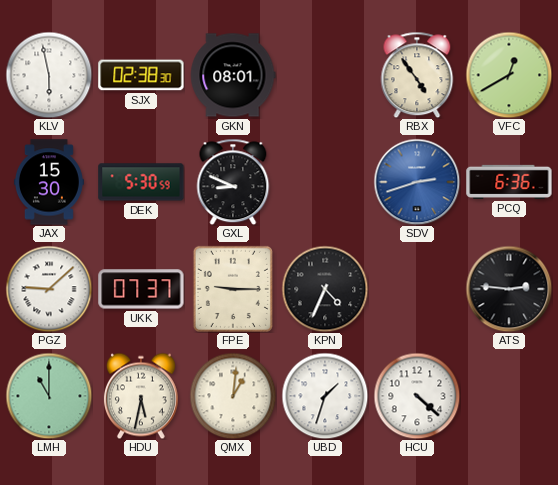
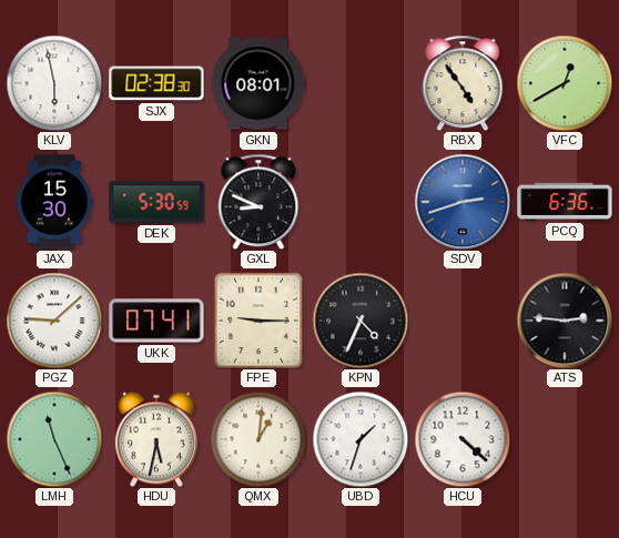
UKK: 07:37 -> 07:41 (156, 321)
LMH: 11:00 -> 11:26 (54, 439)
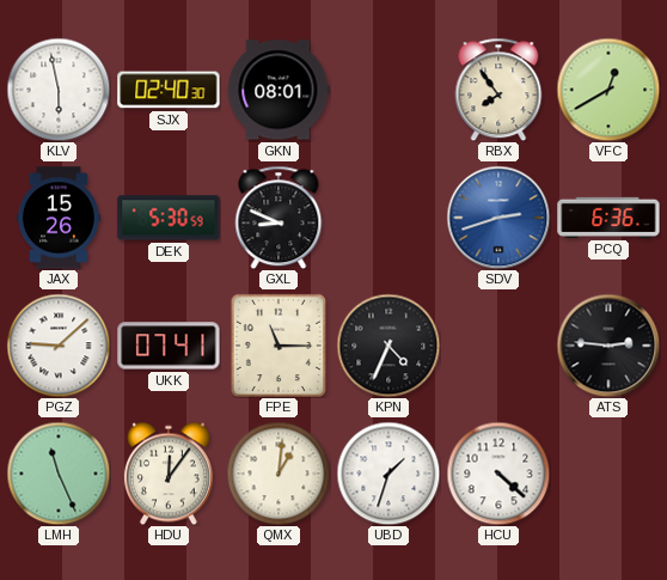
SJX: 02:38 -> 02:40 (169, 90)
RBX: 4:54 -> 7:54 (498, 90)
JAX: 15:30 -> 15:26 (59, 218)
FPE: 9:15 -> 11:15 (279, 346)
HDU: 5:32 -> 12:06 (169, 474)
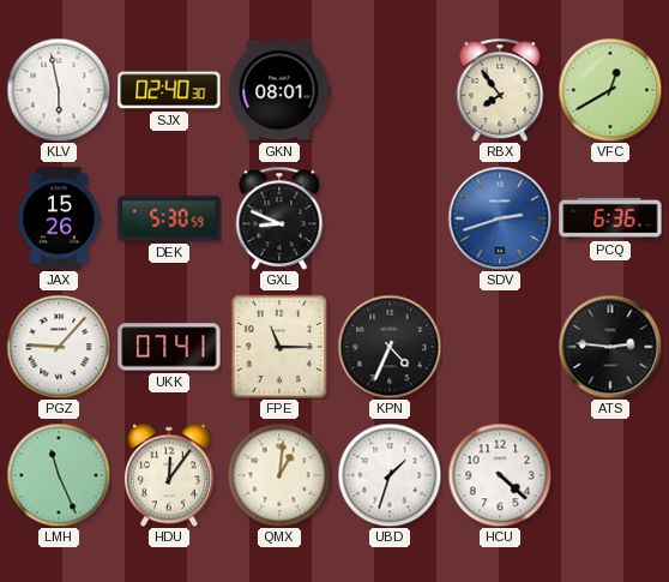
PGZ: 9:08 -> 9:07 (59, 347)
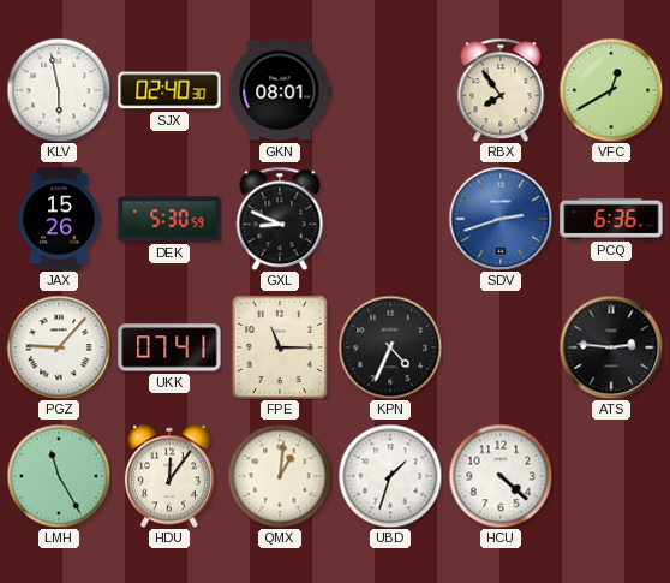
LMH: 11:26 -> 11:25 (59, 476)
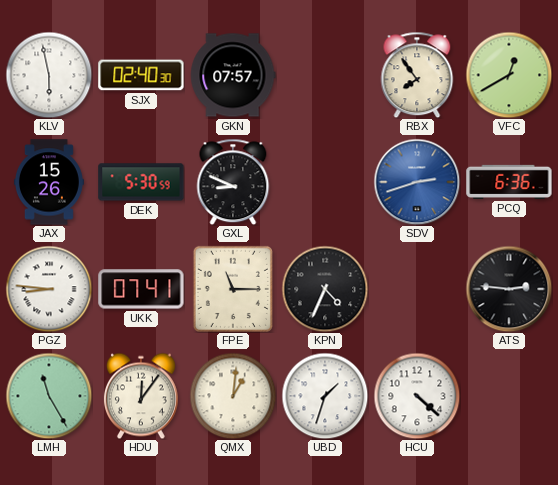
GKN: 08:01 -> 07:57 (233, 75)
PGZ: 9:07 -> 8:46 (49, 289)
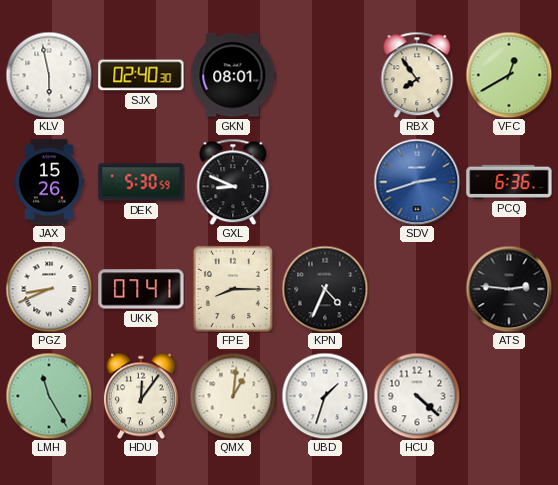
GKN: 07:57 -> 08:01 (233, 75)
PGZ: 8:46 -> 8:41 (49, 289)
FPE: 11:15 -> 8:15 (233, 289)
